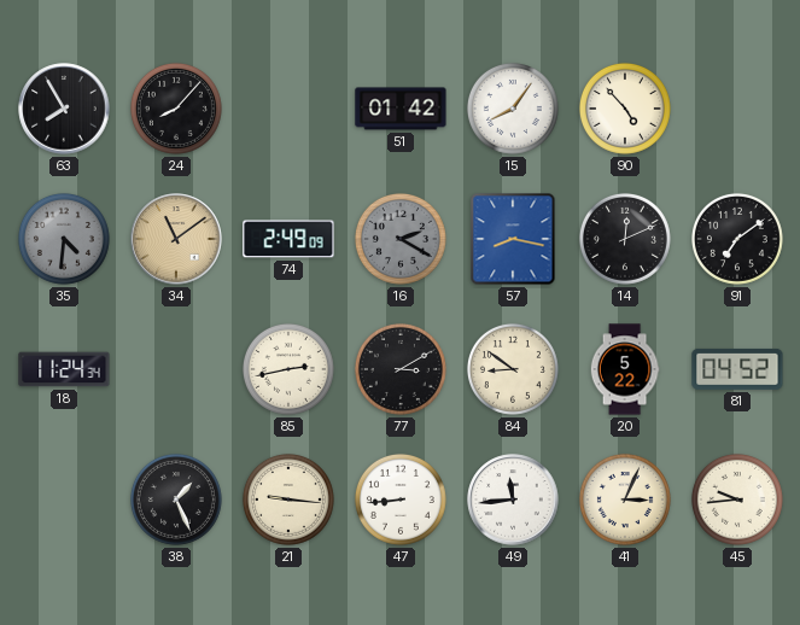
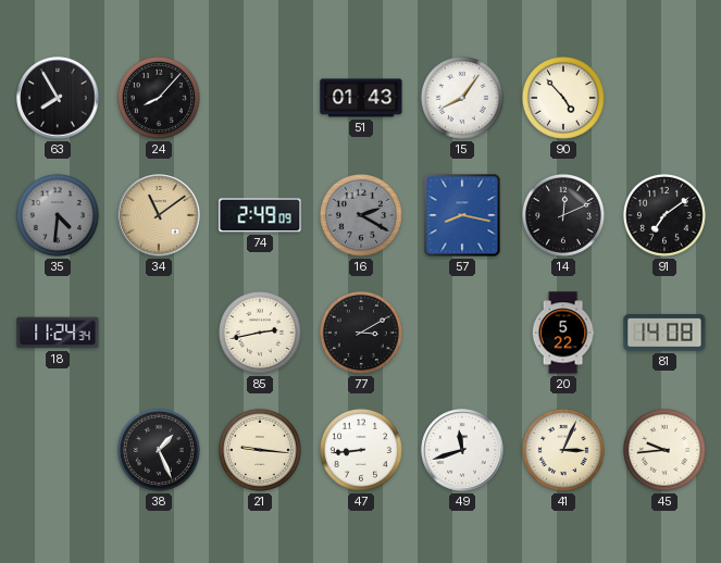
51: 01:42 -> 01:43 (361, 98)
84: 8:51 -> none (513, 369)
81: 04:52 -> 14:08 (664, 333)
49: 11:44 -> 11:42 (462, 450)
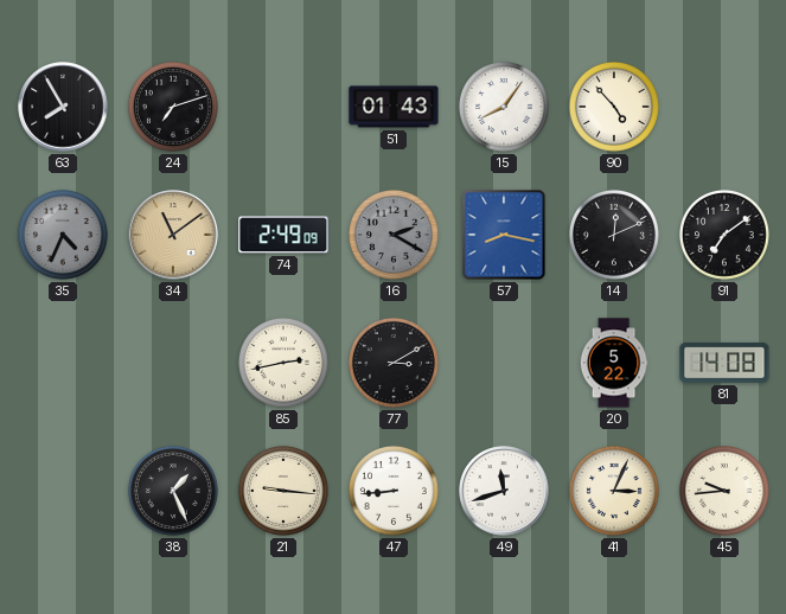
24: 8:07 -> 7:12 (173, 107)
35: 4:31 -> 4:34 (63, 235)
18: 11:24 -> none (58, 333)
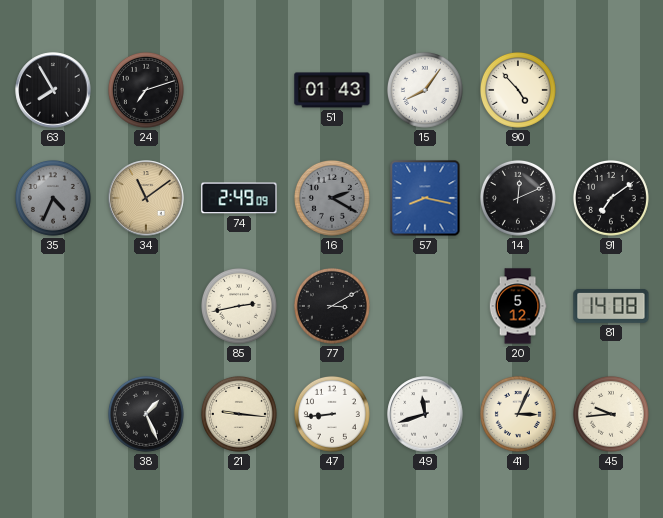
20: 5:22 -> 5:12 (518, 306)
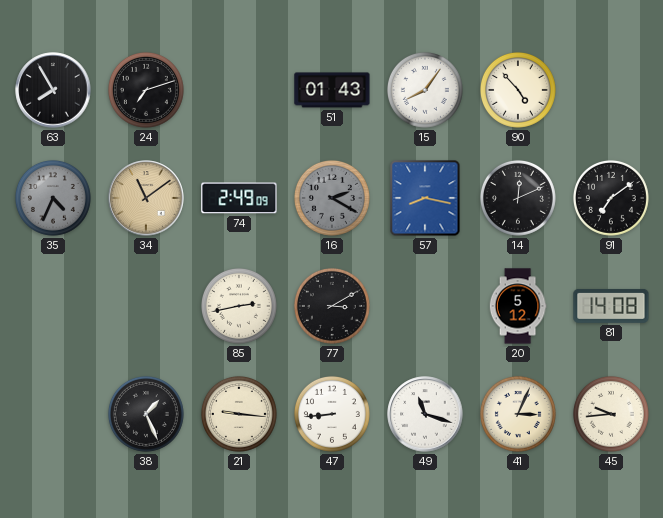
49: 11:42 -> 11:18 (425, 414)
